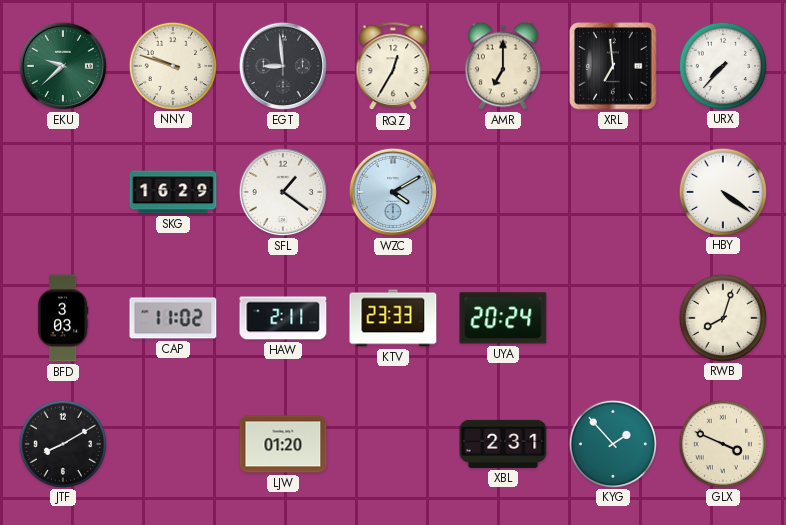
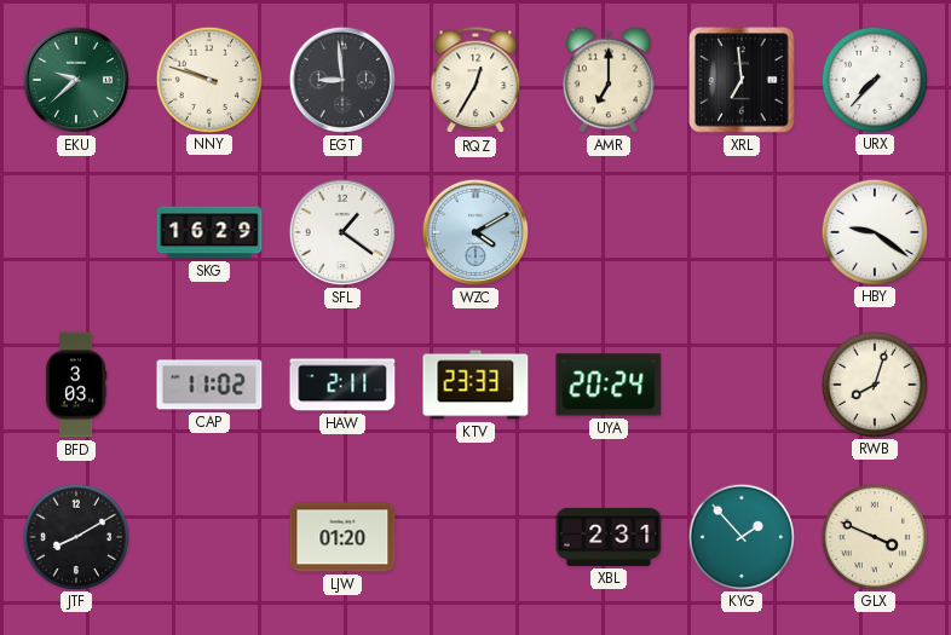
HBY: 4:21 -> 9:21 (874, 231)
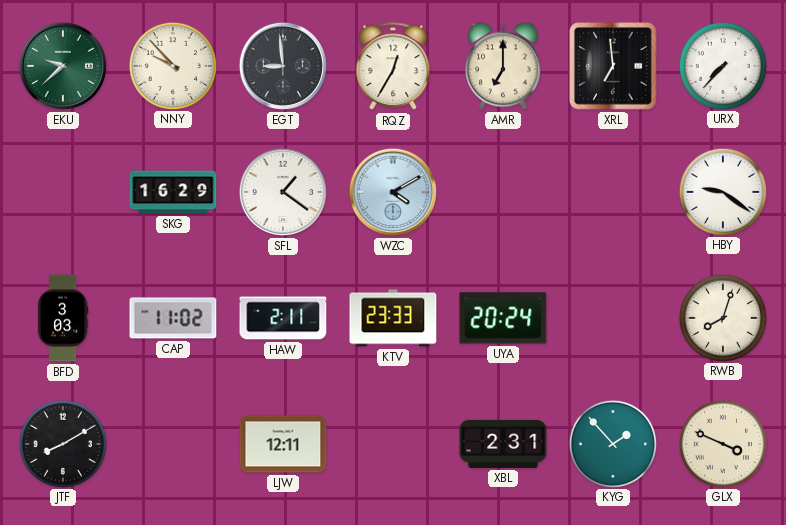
NNY: 9:48 -> 9:53 (172, 65)
LJW: 01:20 -> 12:11 (283, 444)
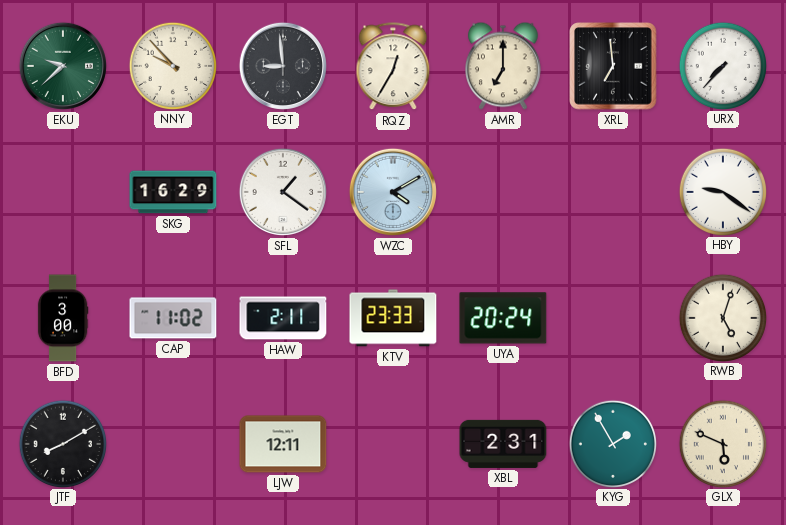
BFD: 3:03 -> 3:00 (63, 318)
RWB: 8:03 -> 5:03 (722, 317)
KYG: 1:53 -> 1:55 (612, 443)
GLX: 3:49 -> 5:49 (722, 443)
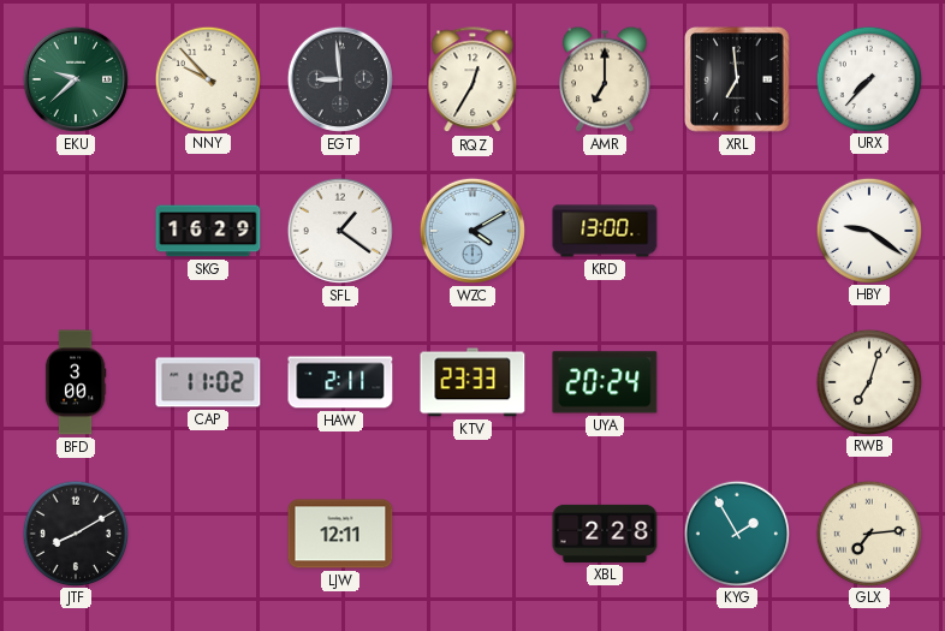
KRD: none -> 13:00 (605, 231)
RWB: 5:03 -> 7:03 (868, 381)
XBL: 2:31 -> 2:28 (605, 534)
GLX: 5:49 -> 7:14 (868, 532)
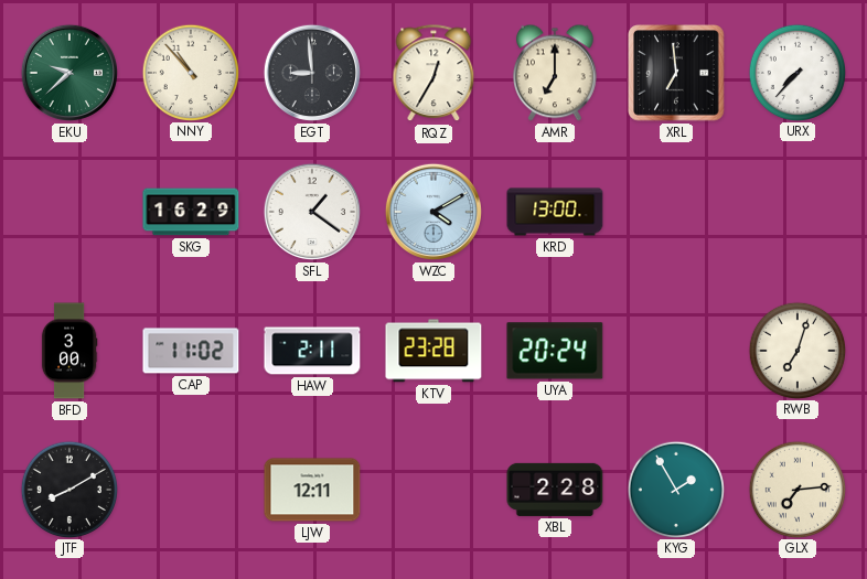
NNY: 9:53 -> 10:53 (190, 72)
HBY: 9:21 -> none (868, 230)
KTV: 23:33 -> 23:28 (433, 351)
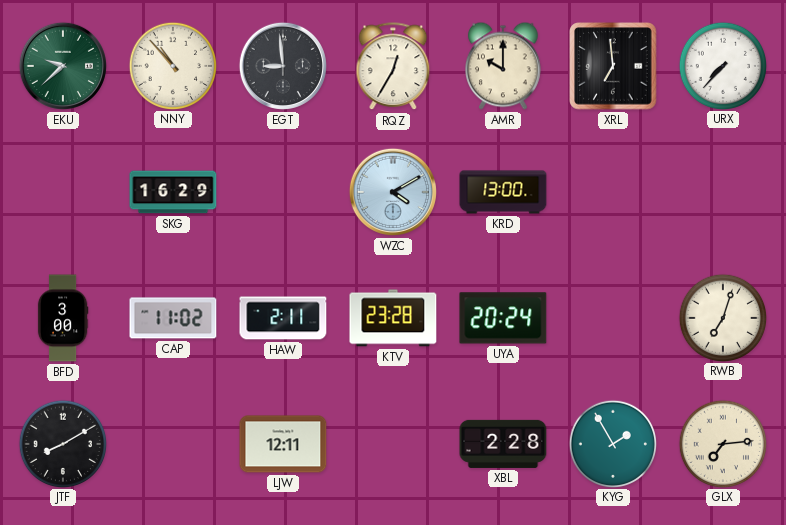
AMR: 7:00 -> 10:00 (504, 66)
SFL: 1:21 -> none (312, 212)
